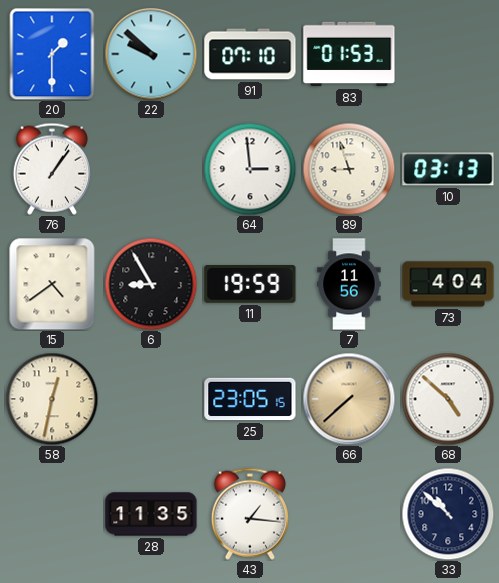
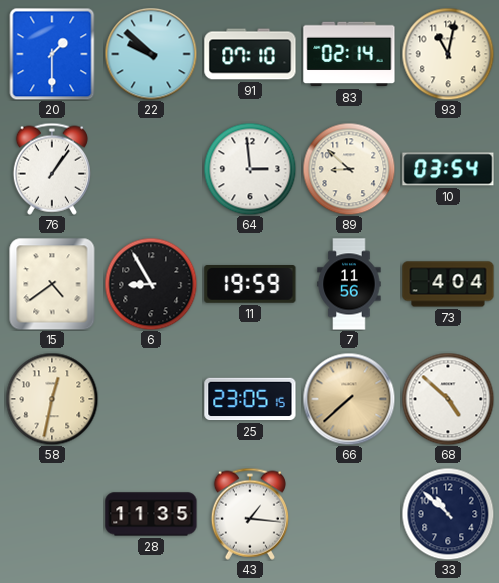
83: 01:53 -> 02:14 (349, 54)
93: none -> 11:02 (448, 54)
89: 8:57 -> 8:52 (349, 169)
10: 03:13 -> 03:54 (448, 169)
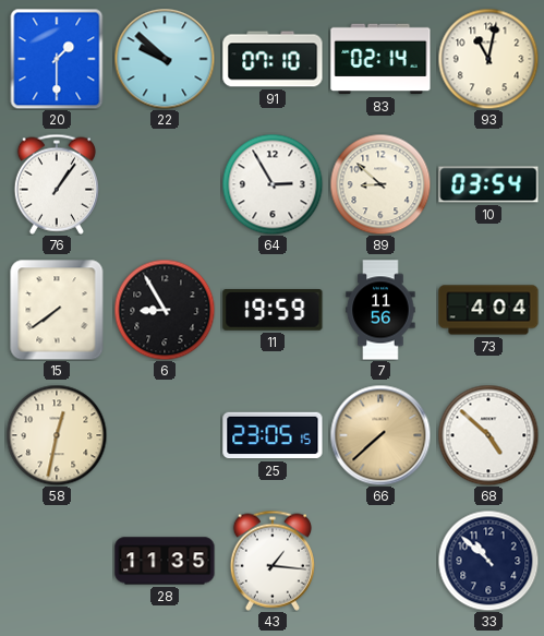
64: 2:59 -> 2:55 (273, 184)
15: 4:39 -> 7:39 (57, 310)
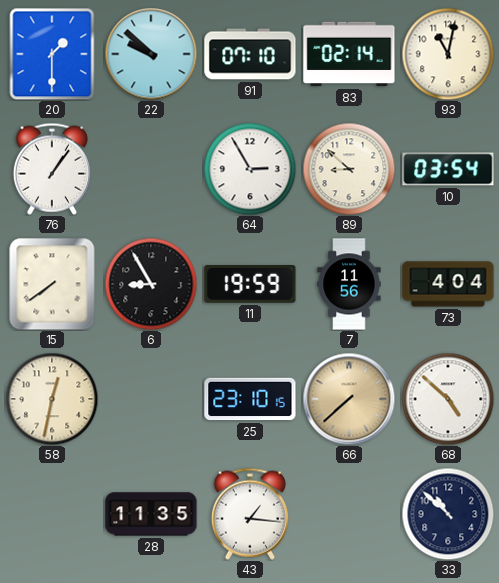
25: 23:05 -> 23:10 (250, 399)
